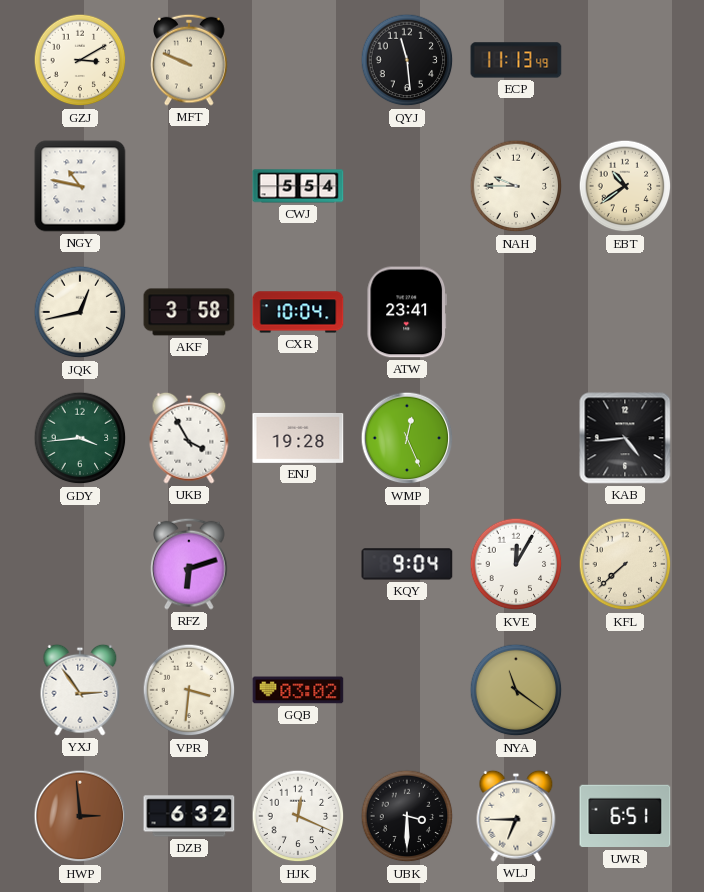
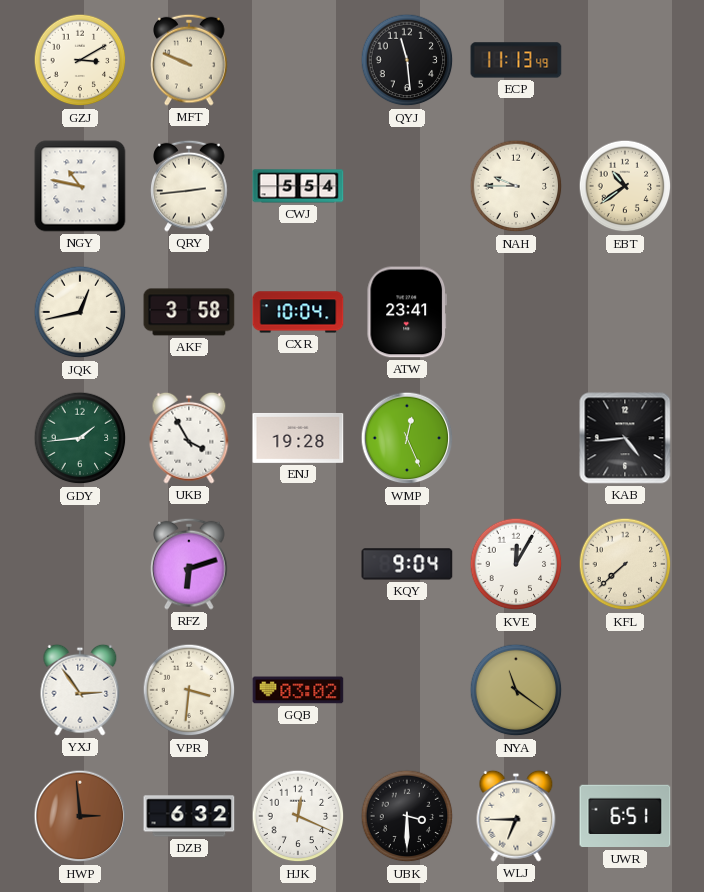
QRY: none -> 2:44 (189, 186)
GDY: 3:44 -> 1:44 (80, 438)
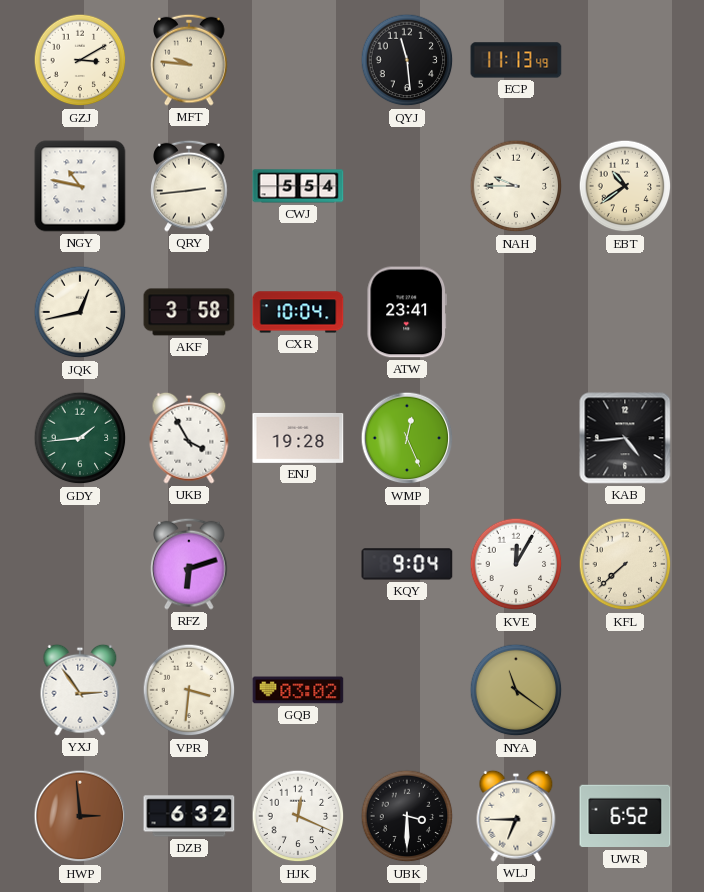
MFT: 9:49 -> 9:46 (189, 60)
UWR: 6:51 -> 6:52 (625, 816)
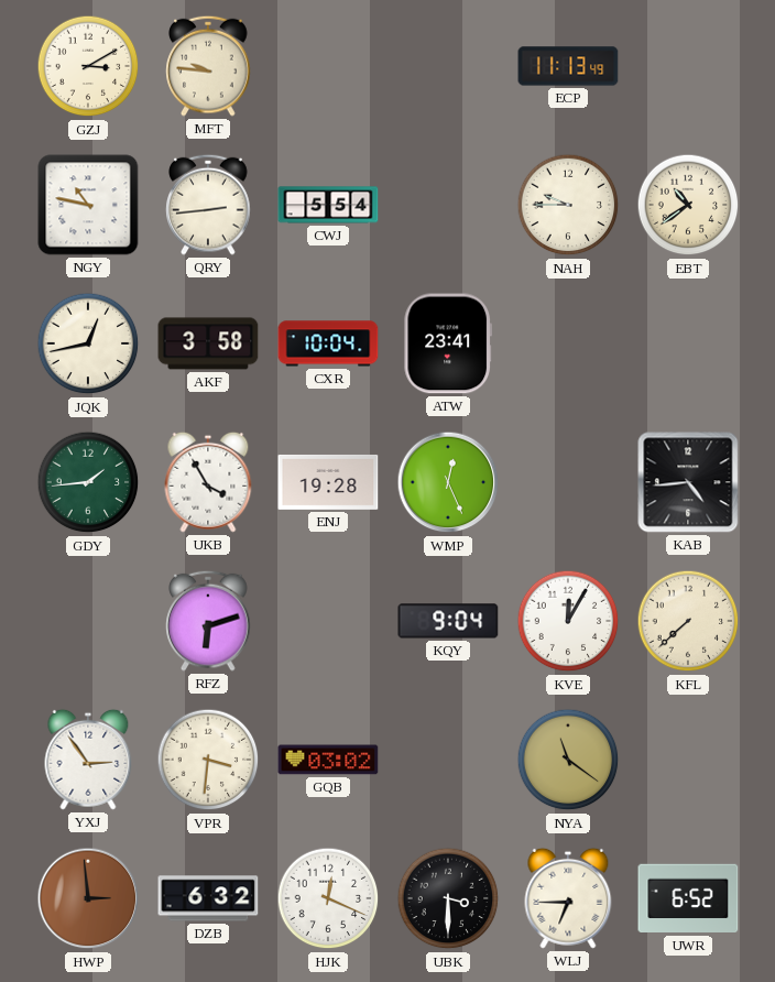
QYJ: 11:29 -> none (407, 60)
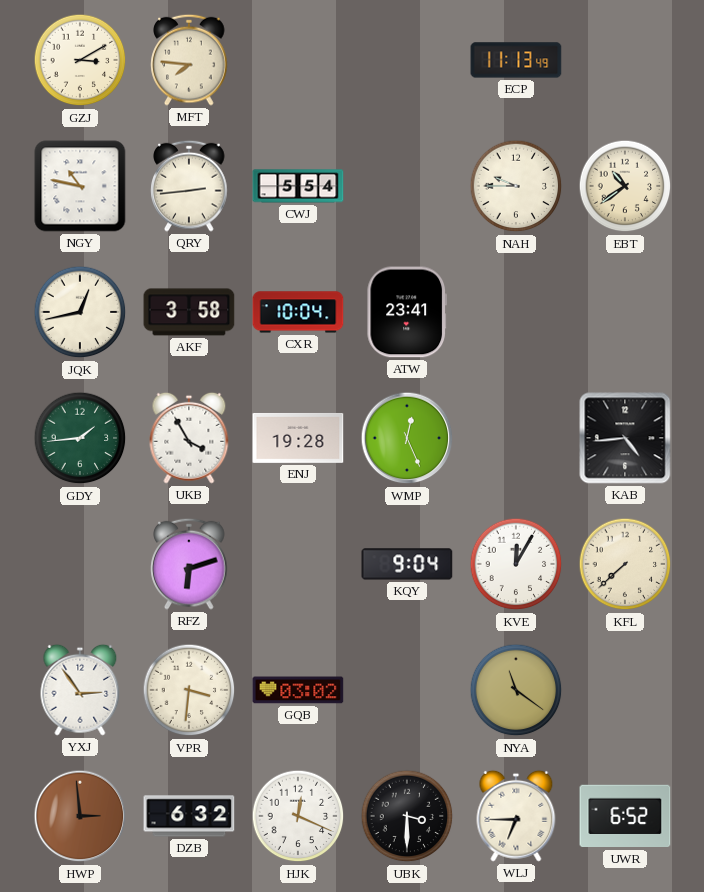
MFT: 9:46 -> 7:46 (189, 60)
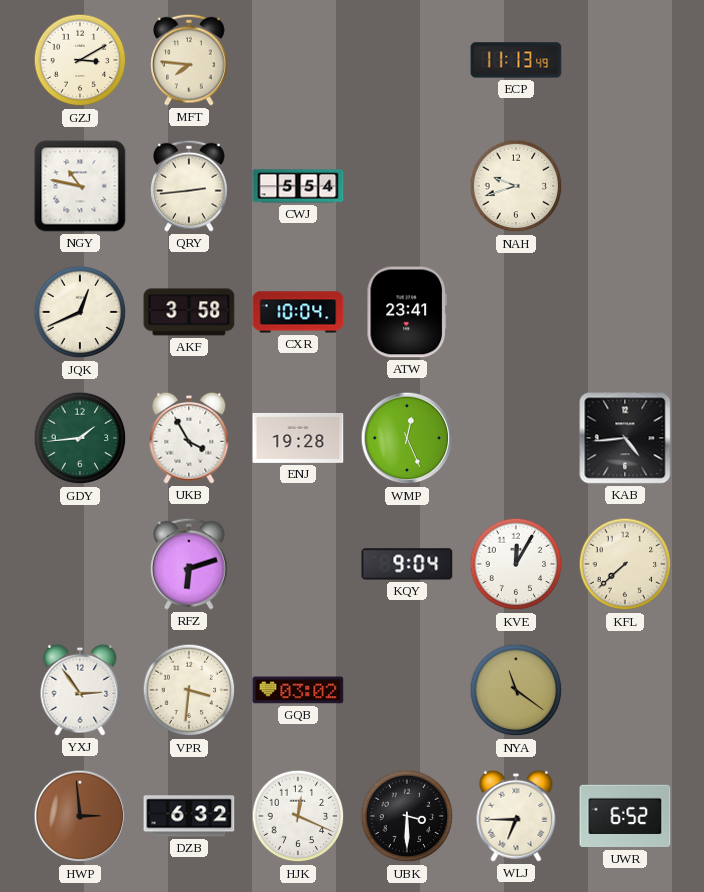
NAH: 9:45 -> 9:42 (516, 186)
EBT: 10:39 -> none (625, 186)
JQK: 12:43 -> 12:41 (80, 312)
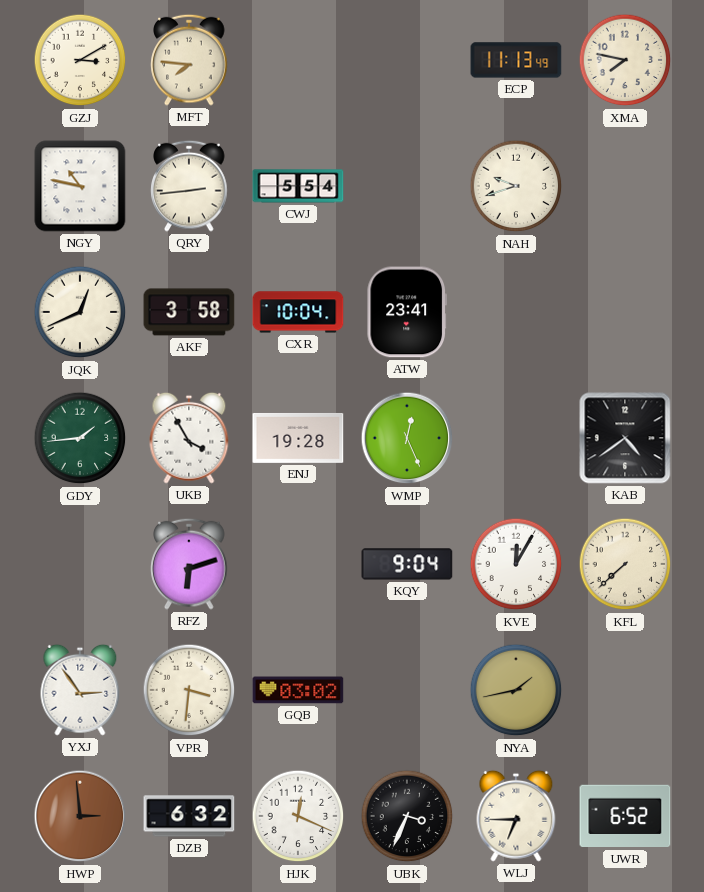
XMA: none -> 7:47 (625, 60)
KAB: 4:44 -> 4:39 (625, 438)
NYA: 11:21 -> 1:43 (516, 690)
UBK: 3:30 -> 3:34 (407, 816)
